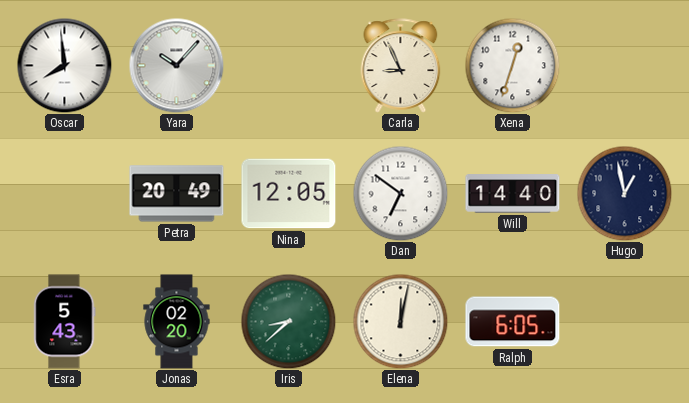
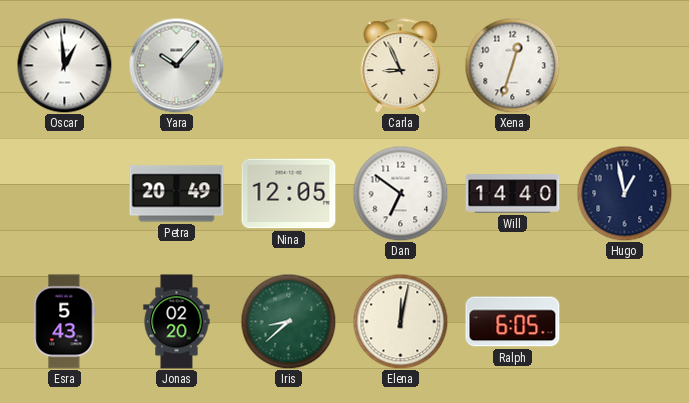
Oscar: 7:59 -> 12:59 (64, 65)
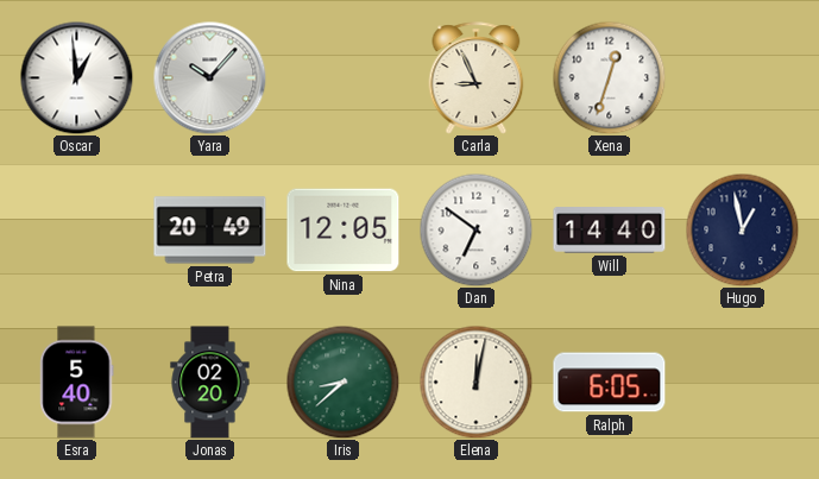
Esra: 5:43 -> 5:40 (77, 383)
